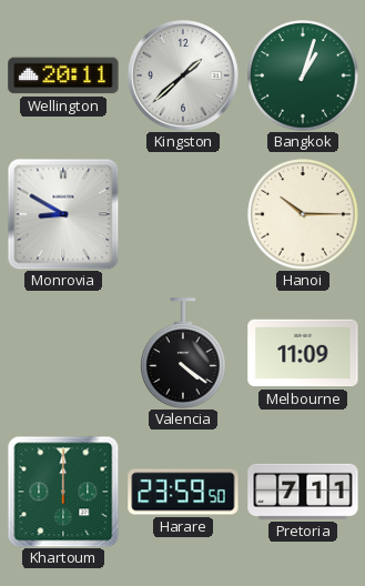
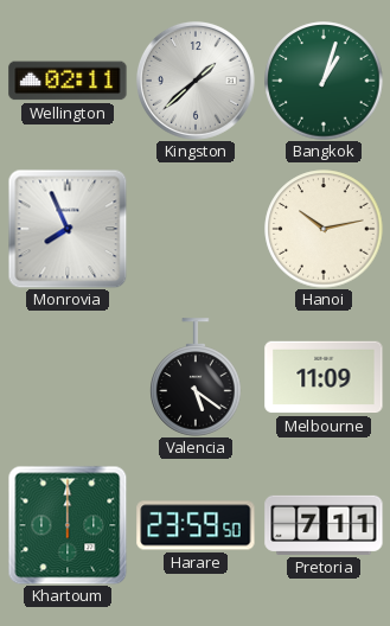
Wellington: 20:11 -> 02:11 (68, 81)
Monrovia: 8:50 -> 7:56 (68, 229)
Hanoi: 10:15 -> 10:13 (324, 229)
Valencia: 4:21 -> 5:21 (196, 377)
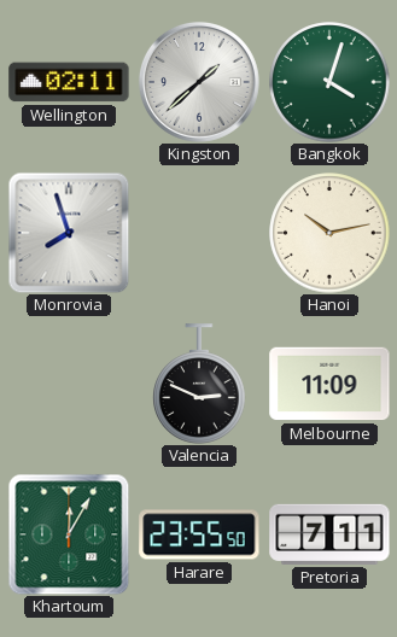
Bangkok: 1:03 -> 4:03 (329, 82)
Monrovia: 7:56 -> 7:57 (69, 233)
Valencia: 5:21 -> 2:49 (199, 384)
Khartoum: 12:00 -> 12:05 (69, 534)
Harare: 23:59 -> 23:55 (199, 534)
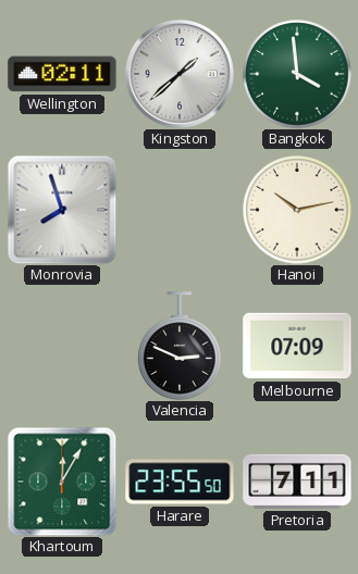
Bangkok: 4:03 -> 3:59 (297, 74)
Melbourne: 11:09 -> 07:09 (297, 346)
